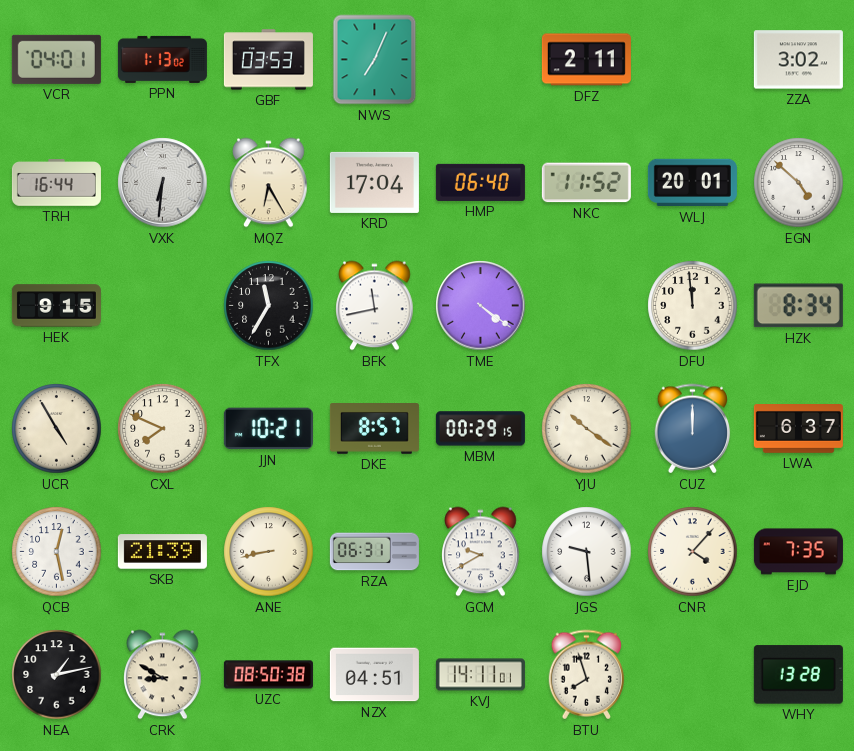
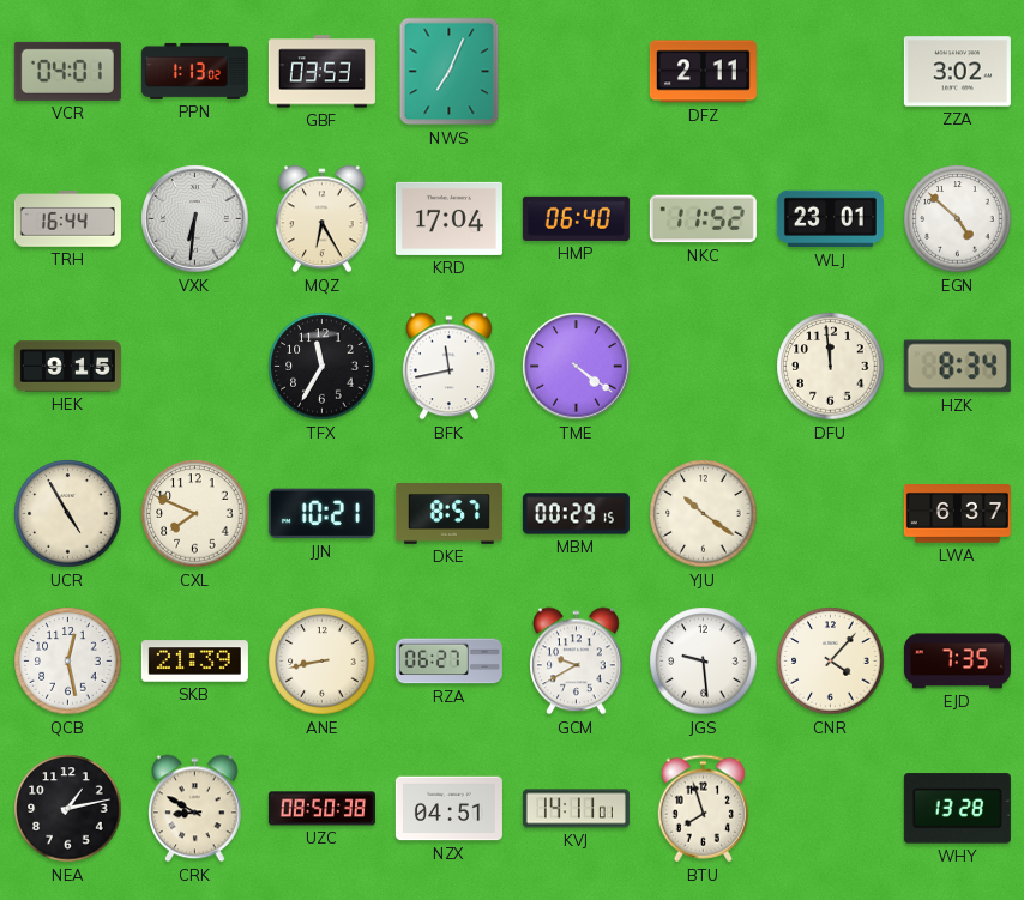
WLJ: 20:01 -> 23:01 (830, 219)
CUZ: 12:00 -> none (693, 429)
RZA: 06:31 -> 06:27 (448, 662)
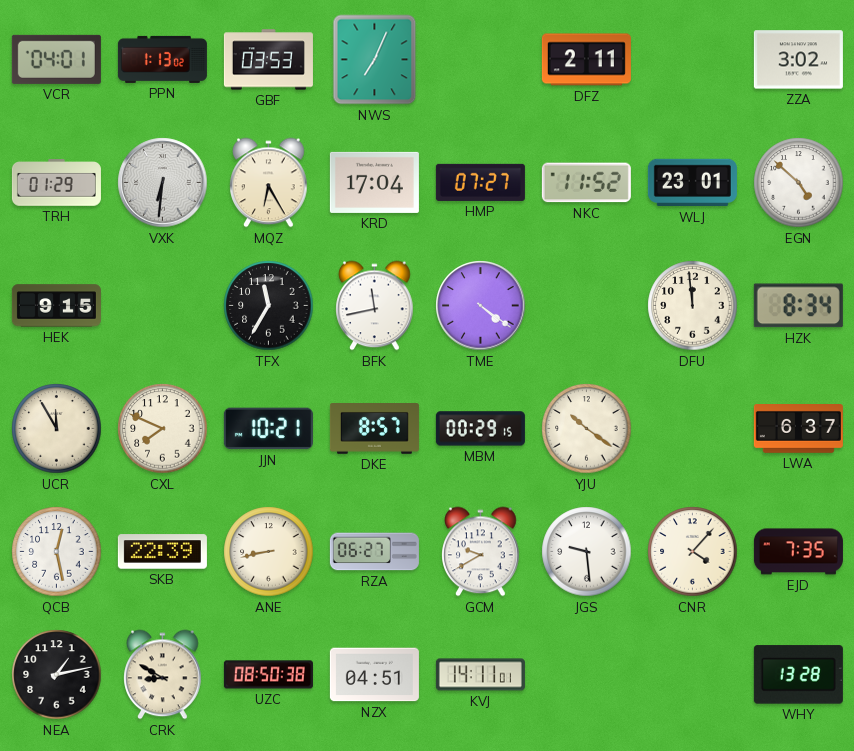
TRH: 16:44 -> 01:29 (56, 183)
HMP: 06:40 -> 07:27 (480, 182)
UCR: 4:55 -> 11:55 (57, 429)
SKB: 21:39 -> 22:39 (162, 552)
BTU: 7:57 -> none (704, 809)
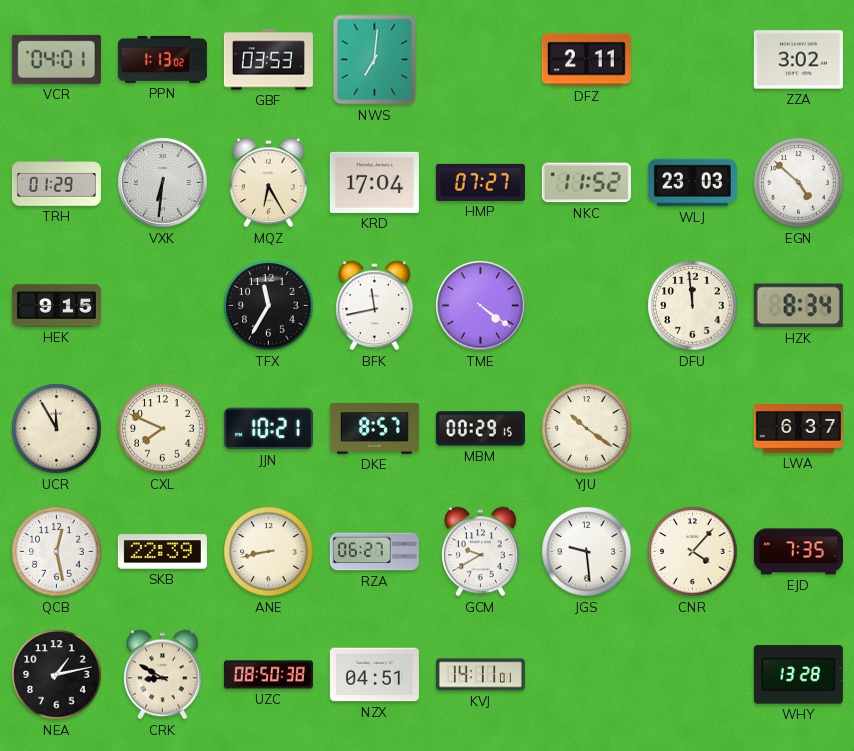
NWS: 7:04 -> 7:01 (375, 60)
WLJ: 23:01 -> 23:03 (692, 183)
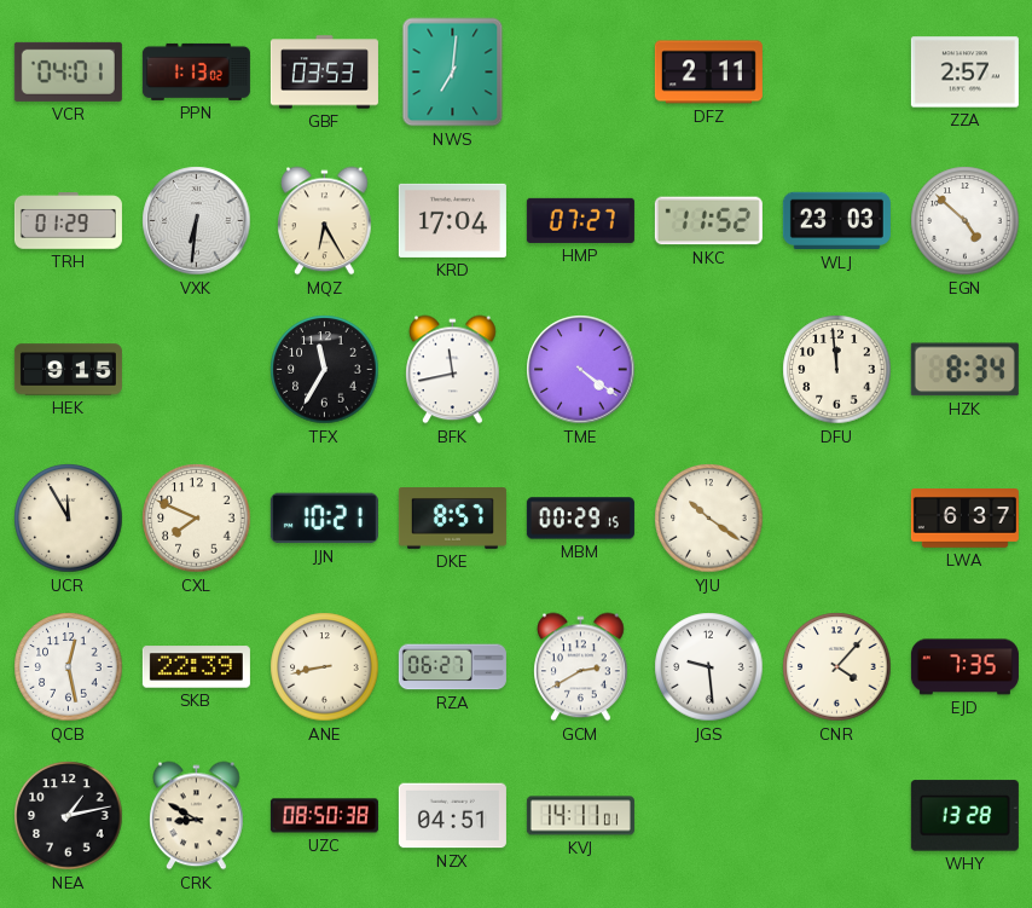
ZZA: 3:02 -> 2:57 (964, 73)
GCM: 9:40 -> 2:40 (581, 667)
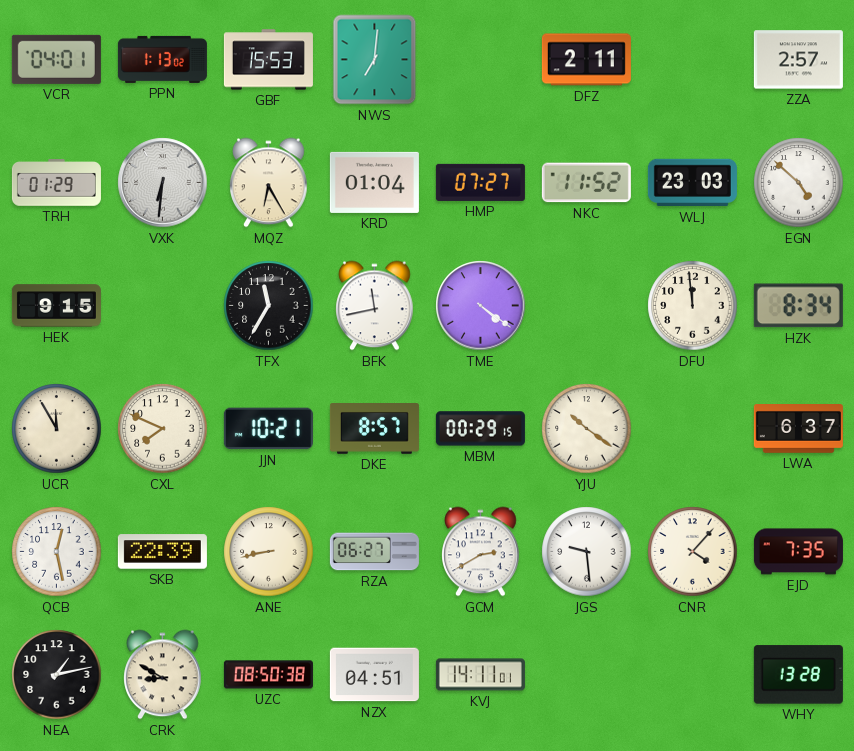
GBF: 03:53 -> 15:53 (268, 60)
KRD: 17:04 -> 01:04 (374, 182)
